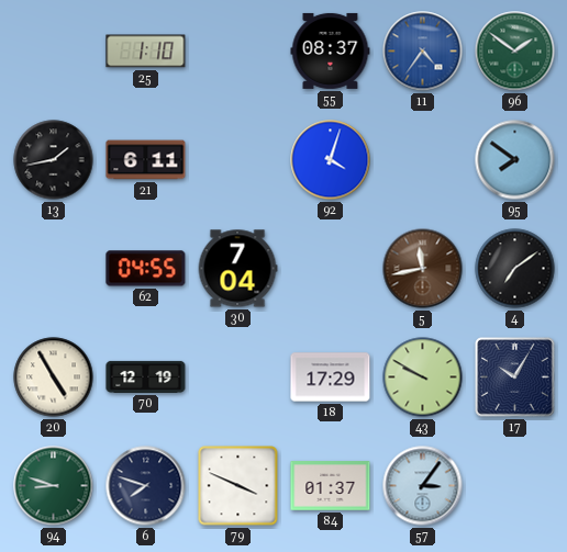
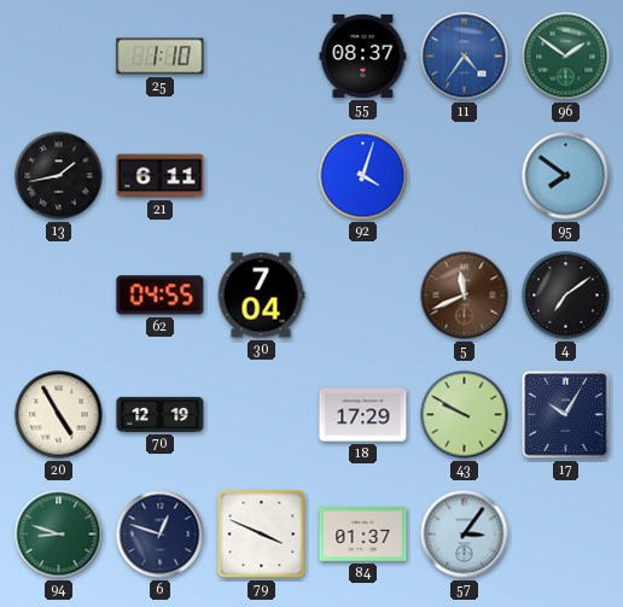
5: 11:43 -> 11:41 (465, 296)
6: 7:48 -> 12:48 (161, 535)
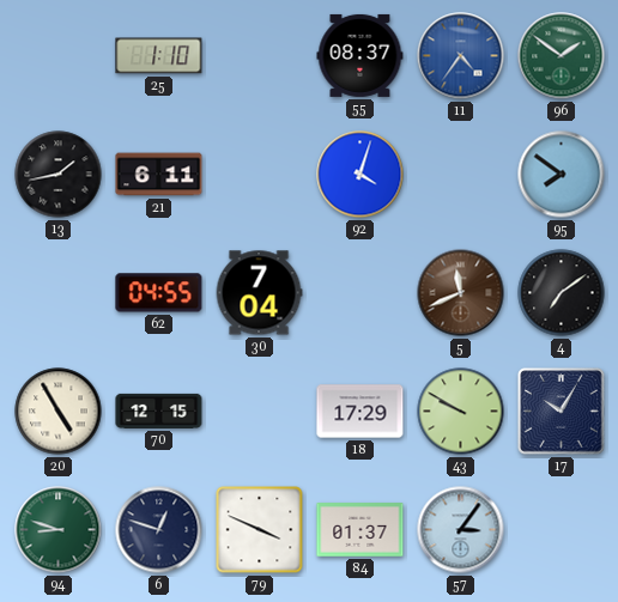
70: 12:19 -> 12:15 (159, 411)
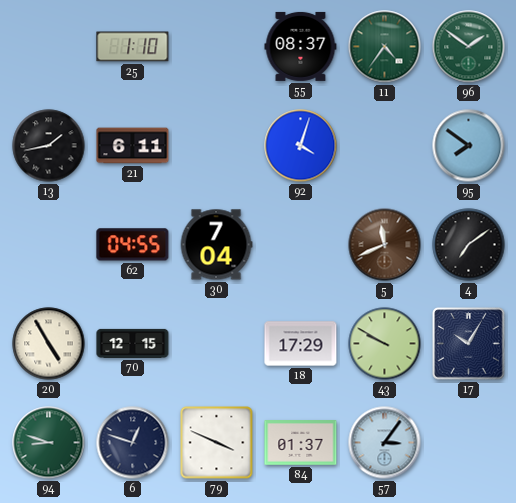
11 dial: blue -> green (385, 47)
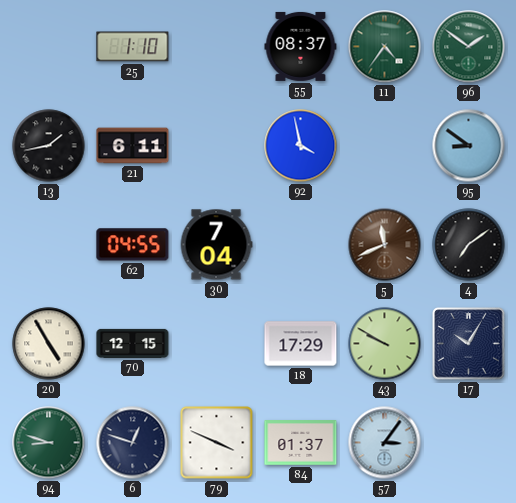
92: 4:03 -> 3:58 (301, 146)
95: 7:51 -> 8:51 (469, 146)
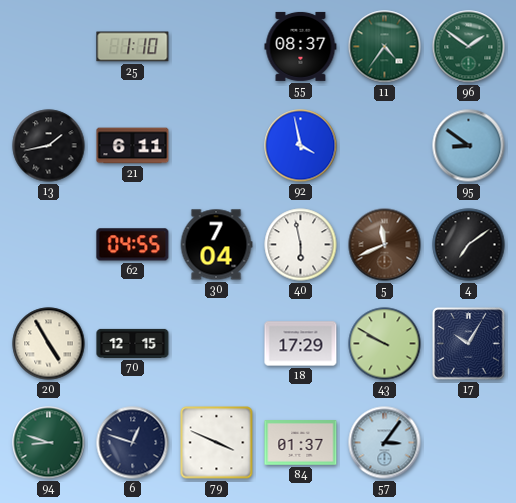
40: none -> 5:58 (301, 245)
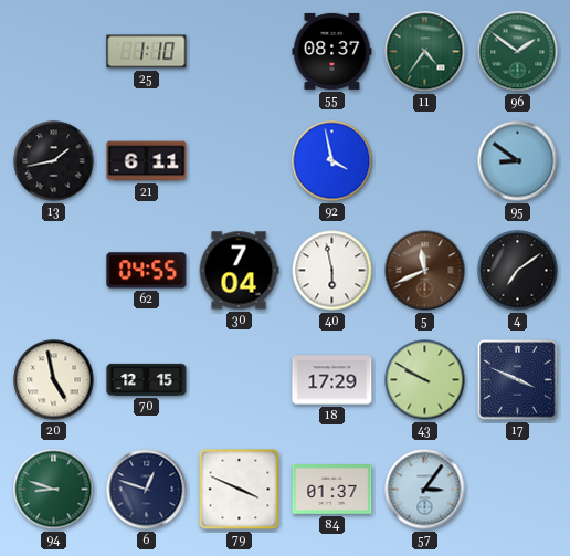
20: 4:55 -> 4:58 (54, 380)
17: 10:05 -> 3:49 (518, 380)
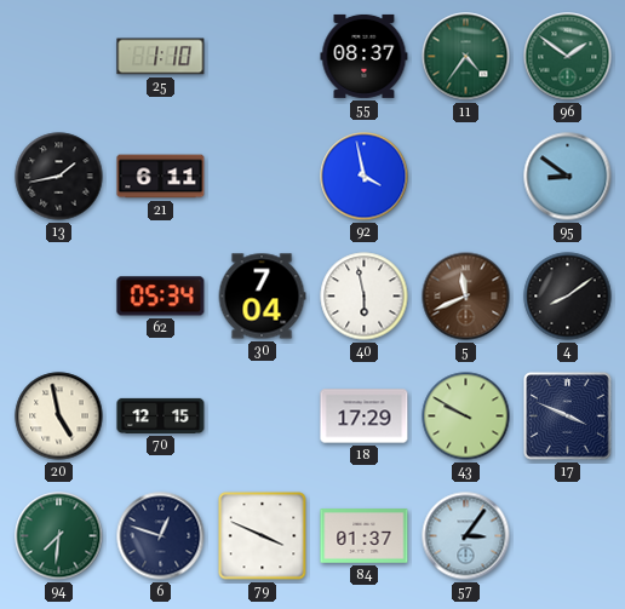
62: 04:55 -> 05:34 (161, 297)
4: 7:09 -> 8:09 (568, 297)
94: 8:48 -> 7:31 (59, 536)
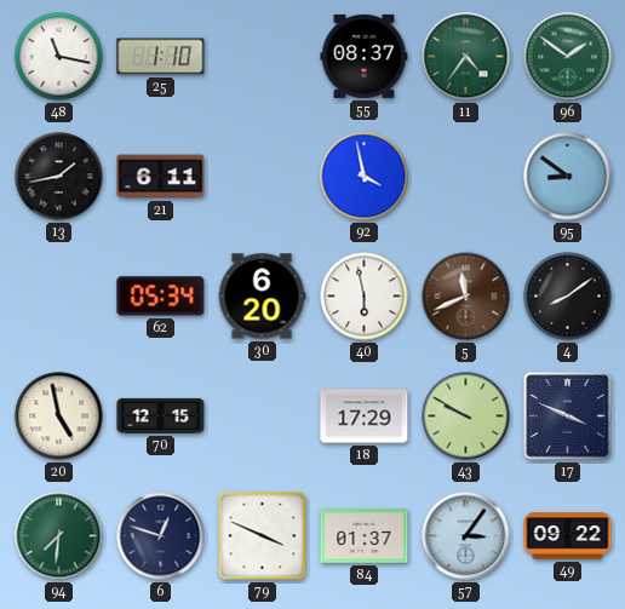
48: none -> 11:17 (59, 57)
30: 7:04 -> 6:20 (262, 297)
49: none -> 09:22 (568, 536)
